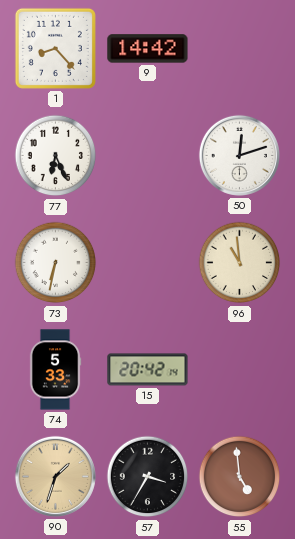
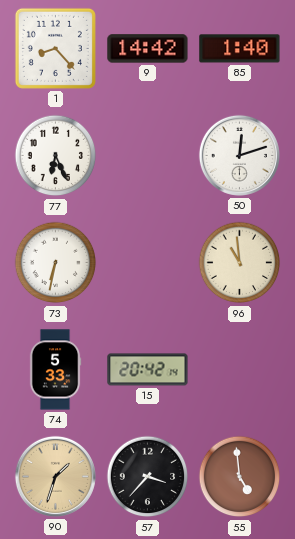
85: none -> 1:40 (240, 49)
57: 3:35 -> 3:37 (148, 477)
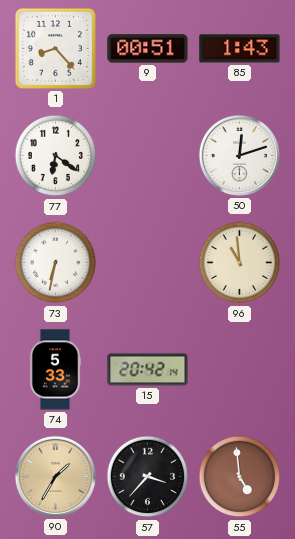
9: 14:42 -> 00:51 (148, 49)
85: 1:40 -> 1:43 (240, 49)
77: 6:26 -> 6:21 (56, 156)
90: 1:33 -> 1:35 (55, 476)
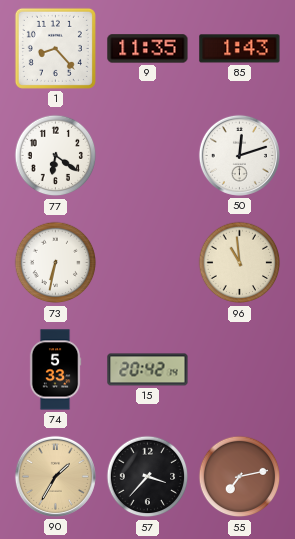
9: 00:51 -> 11:35 (148, 49)
55: 4:59 -> 7:13 (240, 477)
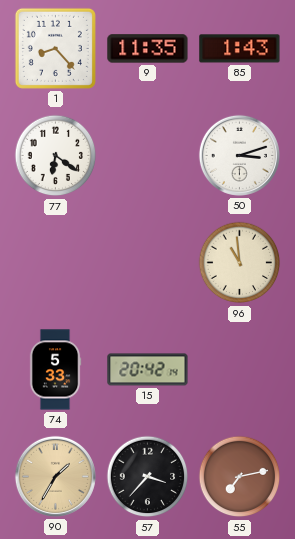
50: 12:12 -> 3:12 (239, 155)
73: 6:32 -> none (56, 263)
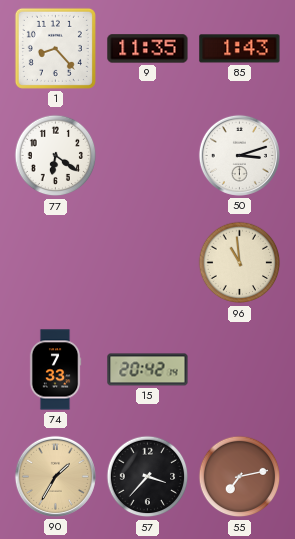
74: 5:33 -> 7:33 (55, 370)
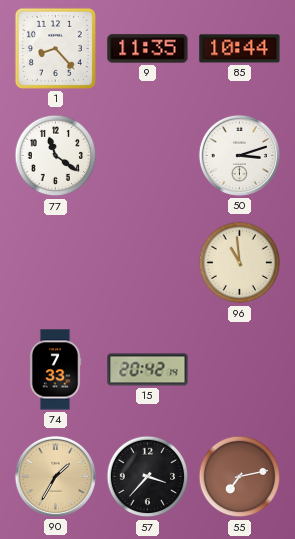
85: 1:43 -> 10:44 (240, 49)
77: 6:21 -> 11:21 (56, 156)
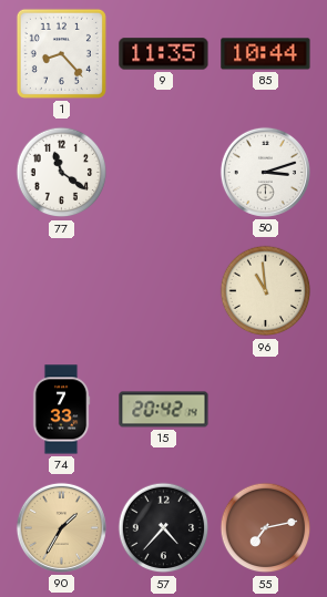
57: 3:37 -> 4:37 (164, 528)
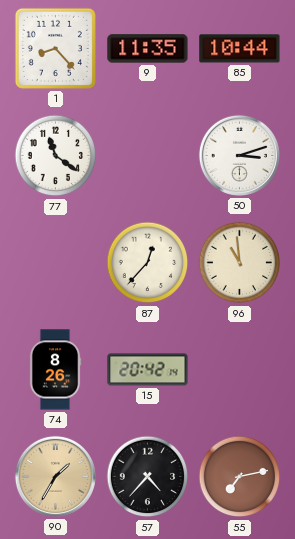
87: none -> 12:37 (148, 263)
74: 7:33 -> 8:26 (55, 370)
